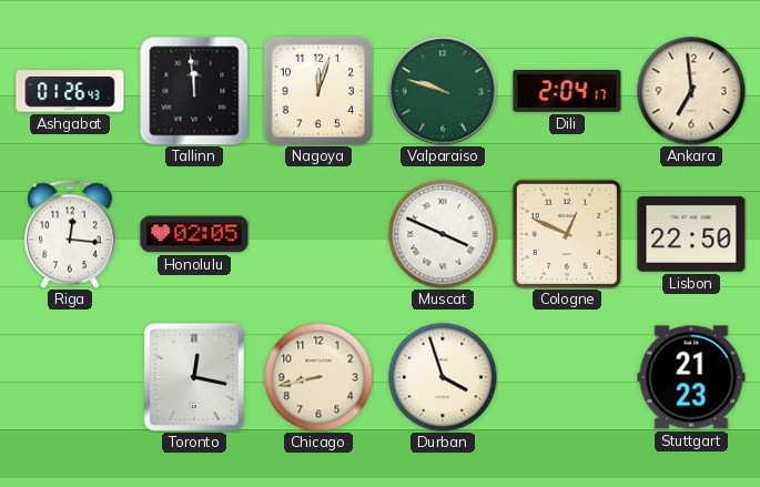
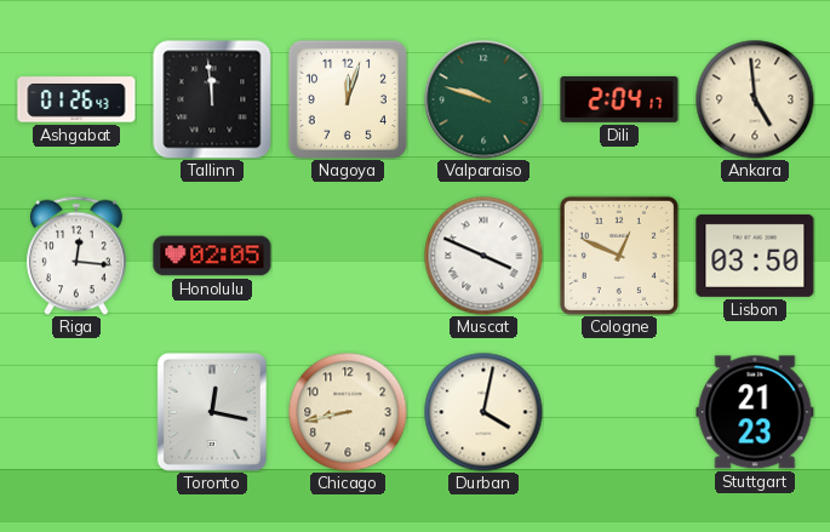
Ankara: 6:59 -> 4:59 (755, 99)
Lisbon: 22:50 -> 03:50 (755, 256)
Durban: 3:57 -> 4:02 (483, 412)
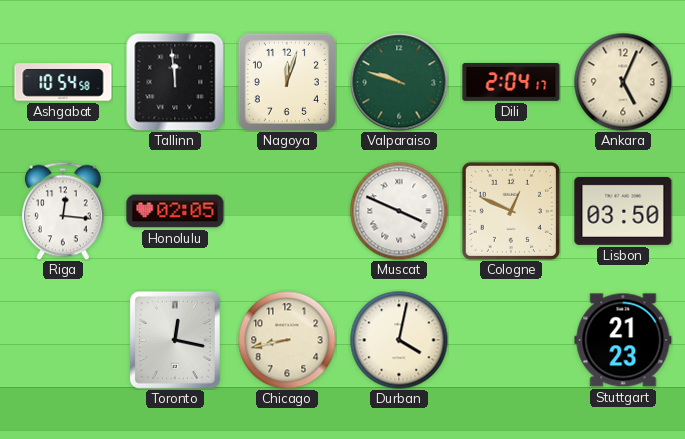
Ashgabat: 01:26 -> 10:54 (63, 82)
Ankara: 4:59 -> 5:04 (623, 82)
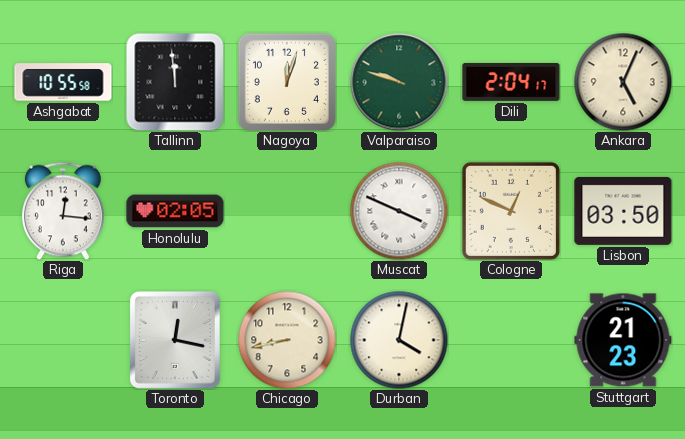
Ashgabat: 10:54 -> 10:55 (63, 82)
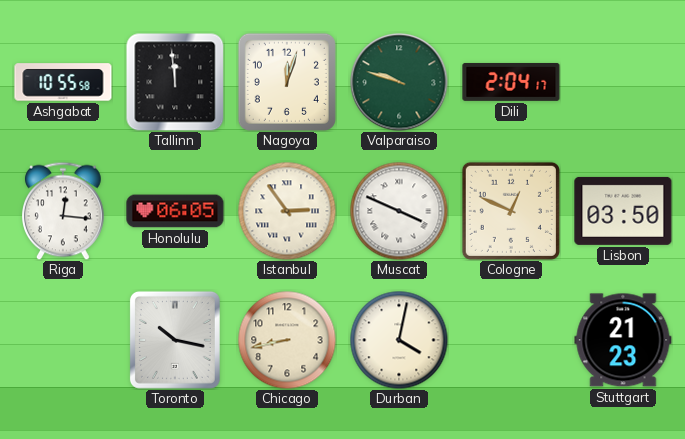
Ankara: 5:04 -> none (623, 82)
Honolulu: 02:05 -> 06:05 (175, 211)
Istanbul: none -> 2:54 (287, 211)
Toronto: 12:17 -> 10:17 (175, 340)
